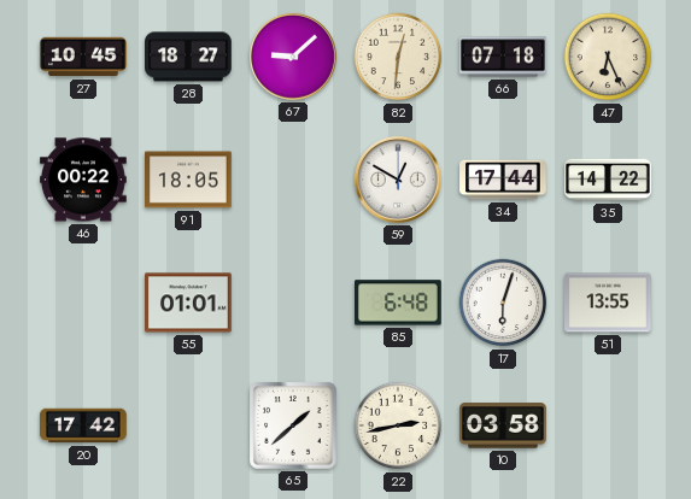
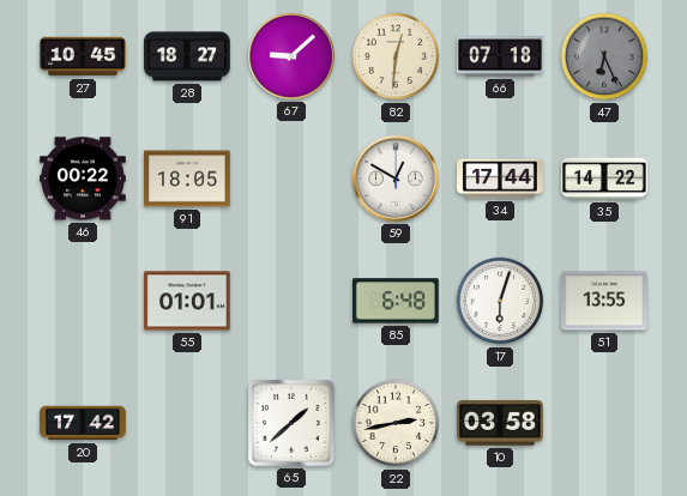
47 dial: cream -> grey (604, 56)
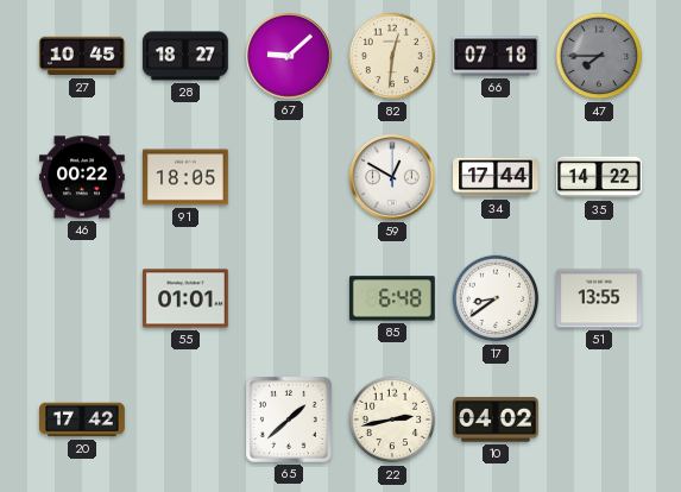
47: 6:26 -> 7:45 (599, 56)
17: 6:03 -> 8:39 (496, 298)
10: 03:58 -> 04:02 (497, 420)
